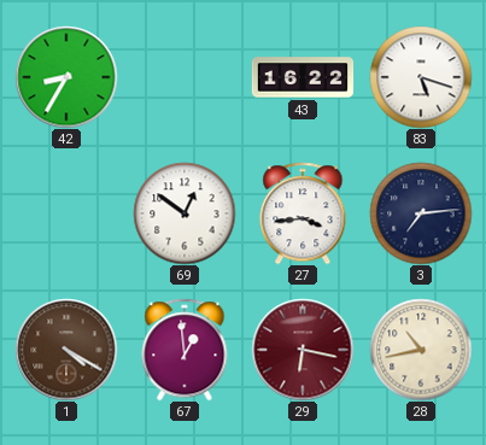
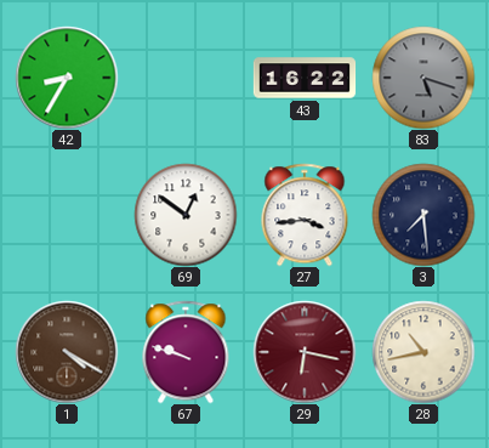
83 dial: white -> grey (423, 78)
3: 7:14 -> 7:29 (423, 215)
67: 12:59 -> 9:48 (186, 352)
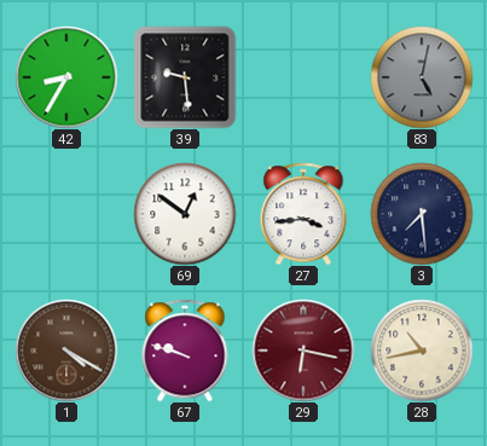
39: none -> 9:29 (185, 77)
43: 16:22 -> none (305, 78)
83: 5:18 -> 5:02 (422, 77)
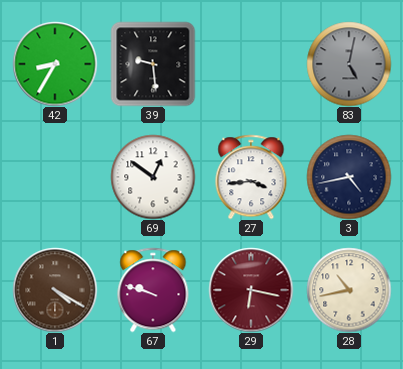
3: 7:29 -> 4:43 (349, 177)
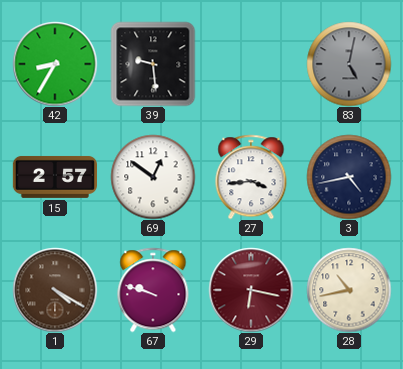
15: none -> 2:57 (54, 177)
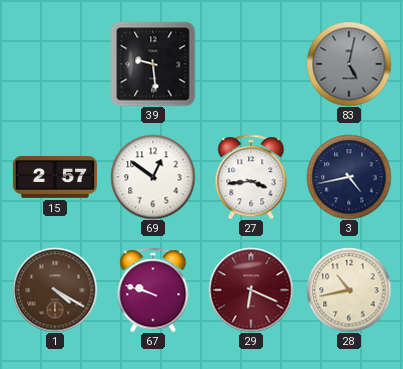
42: 8:35 -> none (55, 64)
29: 6:17 -> 6:19 (251, 290)
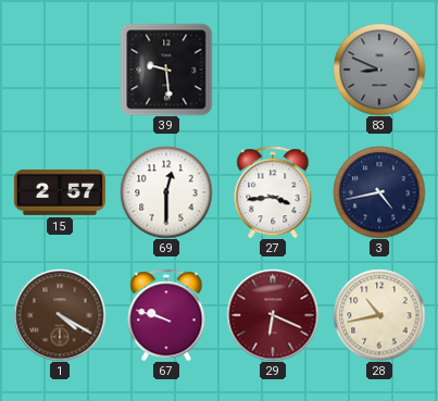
83: 5:02 -> 8:49 (379, 70)
69: 12:51 -> 12:30 (166, 192)
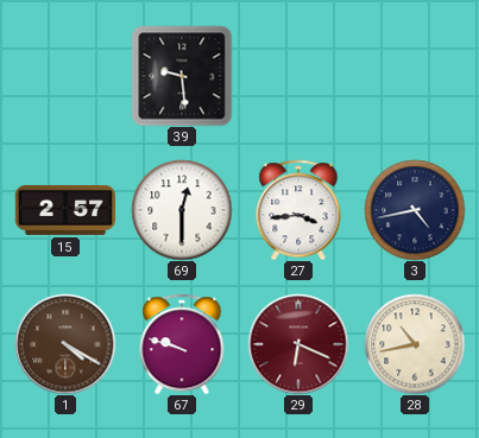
83: 8:49 -> none (379, 70)
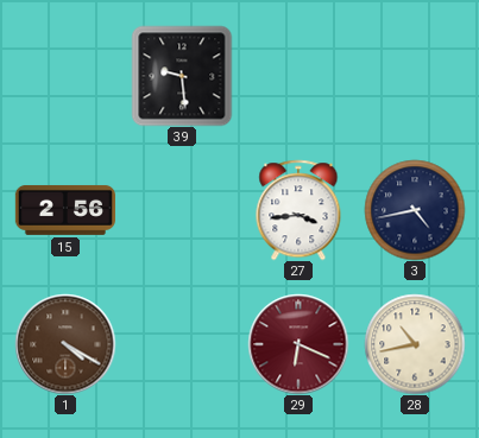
15: 2:57 -> 2:56 (64, 210)
69: 12:30 -> none (182, 210)
67: 9:48 -> none (182, 344)
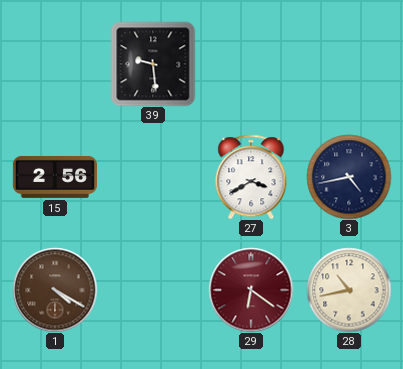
27: 3:44 -> 3:40 (251, 177)
29: 6:19 -> 6:21 (251, 290)
